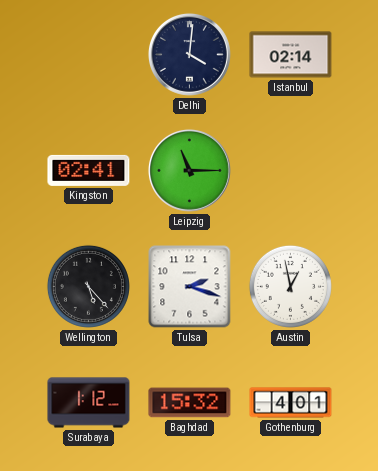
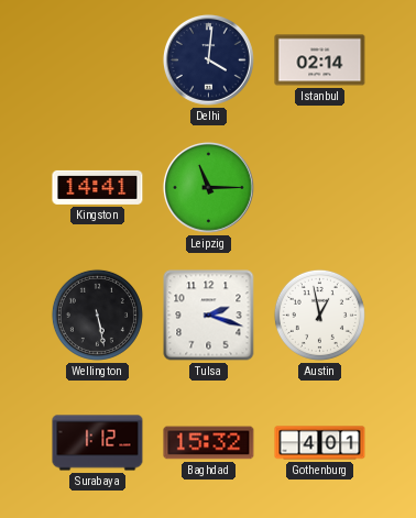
Kingston: 02:41 -> 14:41 (98, 187)
Wellington: 5:23 -> 5:28 (97, 315)
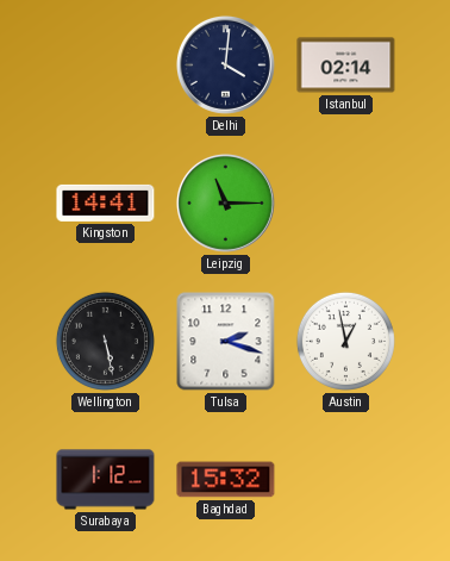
Gothenburg: 4:01 -> none (320, 443)
